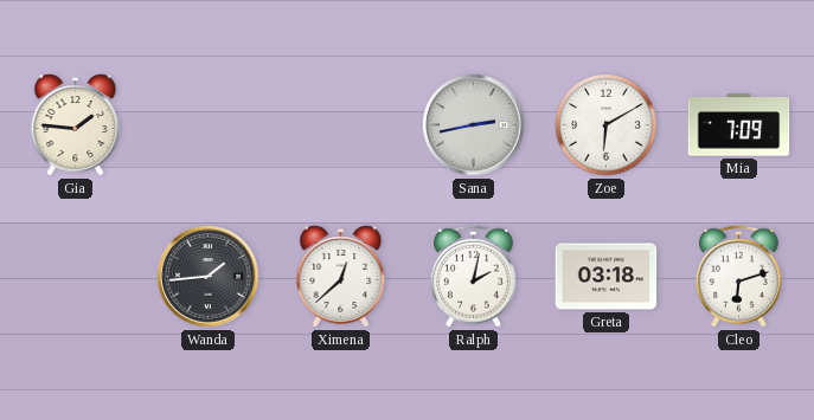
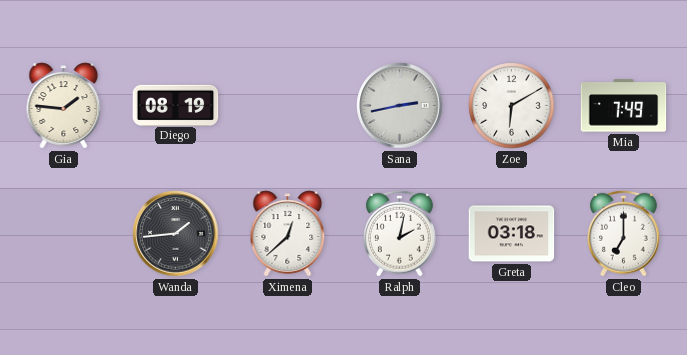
Diego: none -> 08:19 (176, 105)
Mia: 7:09 -> 7:49 (624, 106)
Cleo: 6:12 -> 7:00 (624, 233)
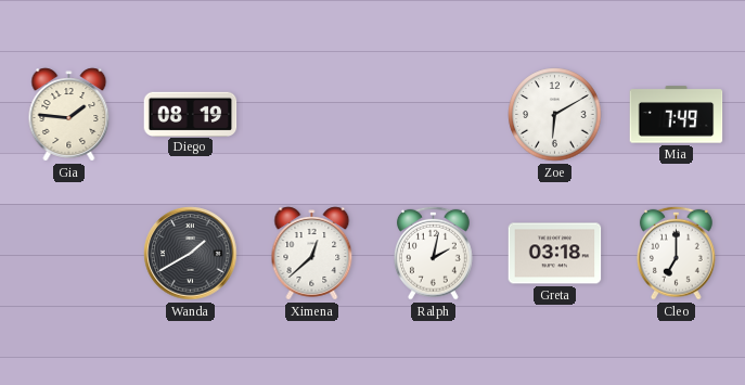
Sana: 2:43 -> none (400, 106)
Wanda: 1:44 -> 1:40 (191, 254)
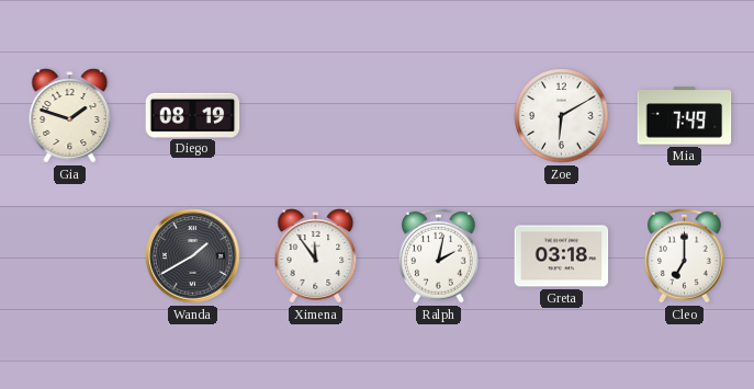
Gia: 1:46 -> 1:48 (70, 116)
Ximena: 12:38 -> 11:54 (316, 256)
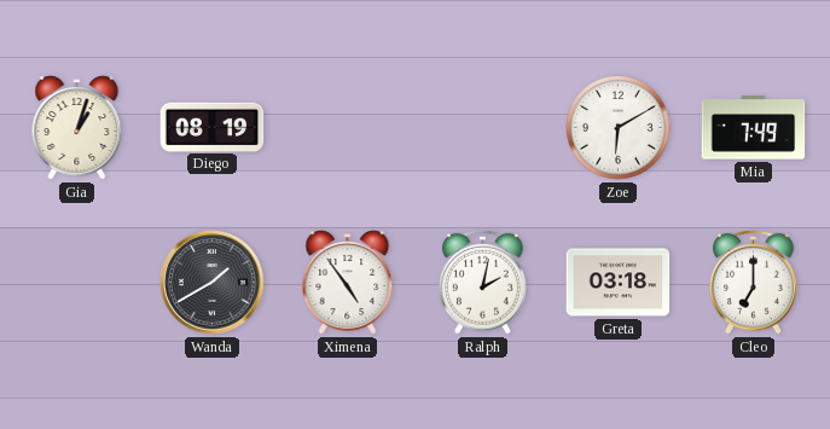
Gia: 1:48 -> 1:03 (77, 128)
Ximena: 11:54 -> 4:54 (348, 283)
